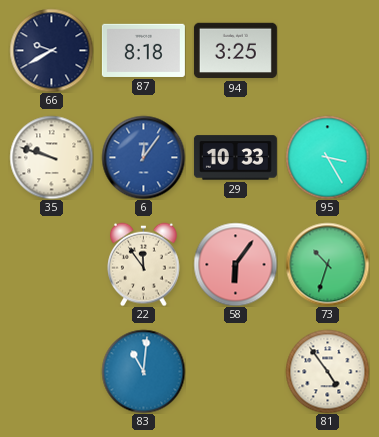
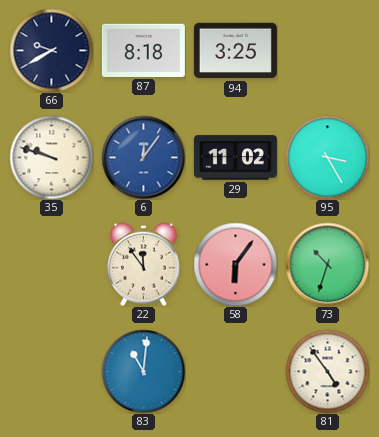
29: 10:33 -> 11:02 (235, 158)
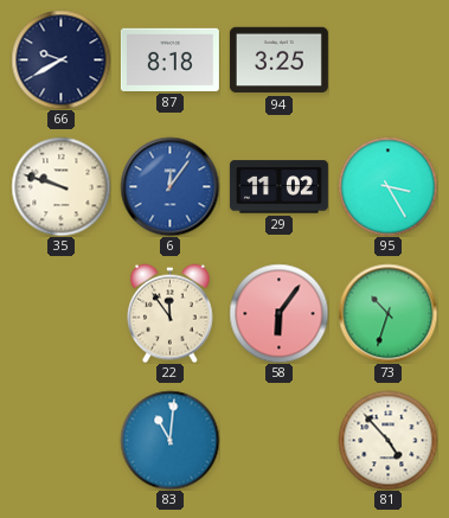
81: 4:54 -> 4:53 (387, 440)
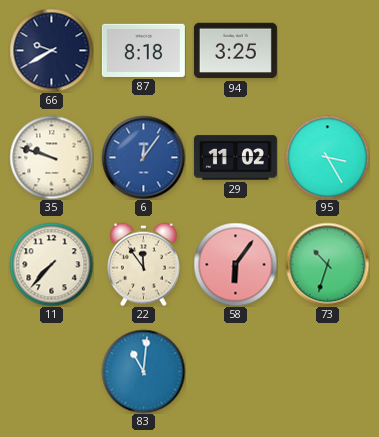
11: none -> 7:37 (51, 264)
81: 4:53 -> none (387, 440)
